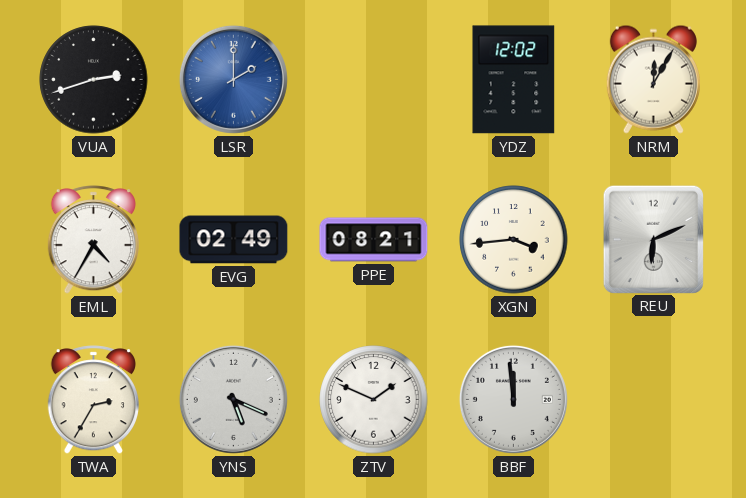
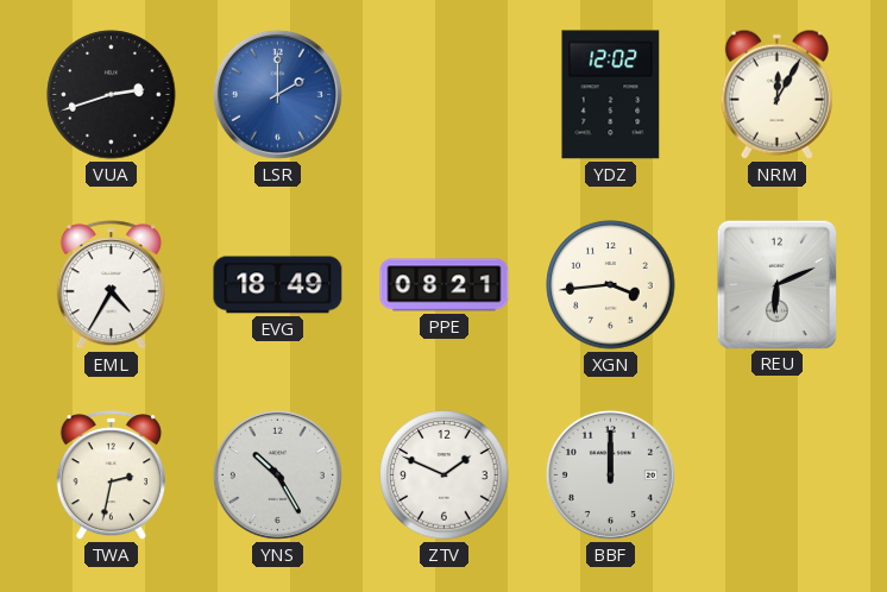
EVG: 02:49 -> 18:49 (278, 285)
TWA: 2:35 -> 2:32 (111, 476)
YNS: 5:19 -> 10:25 (277, 474)
BBF: 11:59 -> 12:00 (610, 474)
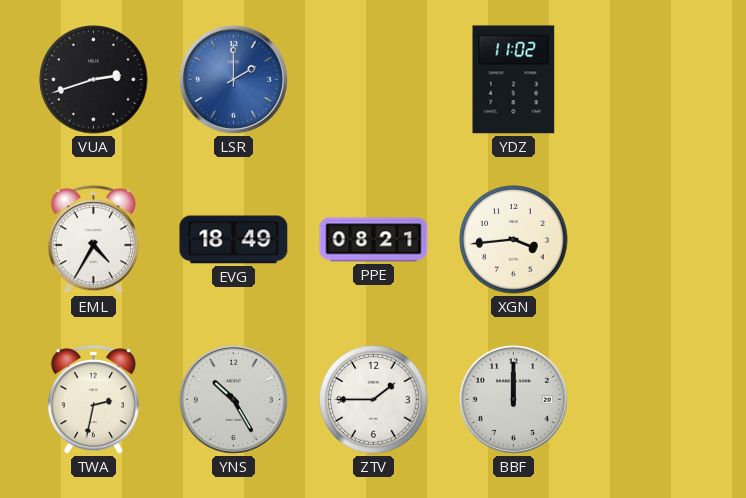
YDZ: 12:02 -> 11:02 (514, 80)
NRM: 12:05 -> none (776, 94)
REU: 6:11 -> none (776, 284)
ZTV: 1:49 -> 1:45 (374, 400)
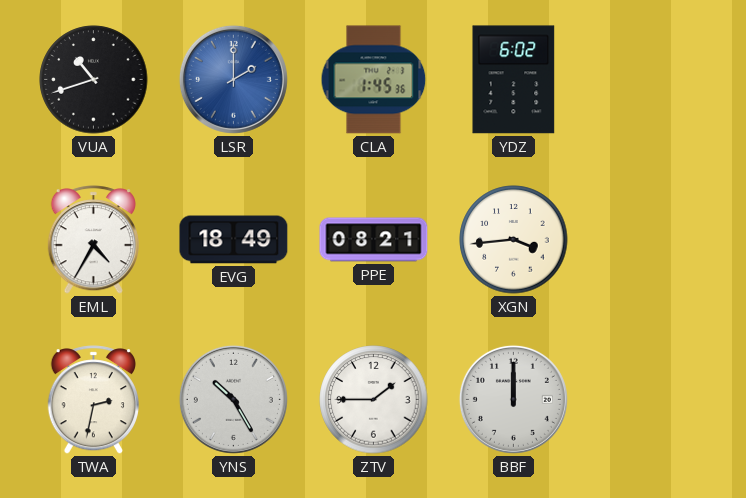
VUA: 2:42 -> 10:42 (94, 80)
CLA: none -> 1:45 (374, 80)
YDZ: 11:02 -> 6:02 (514, 80)
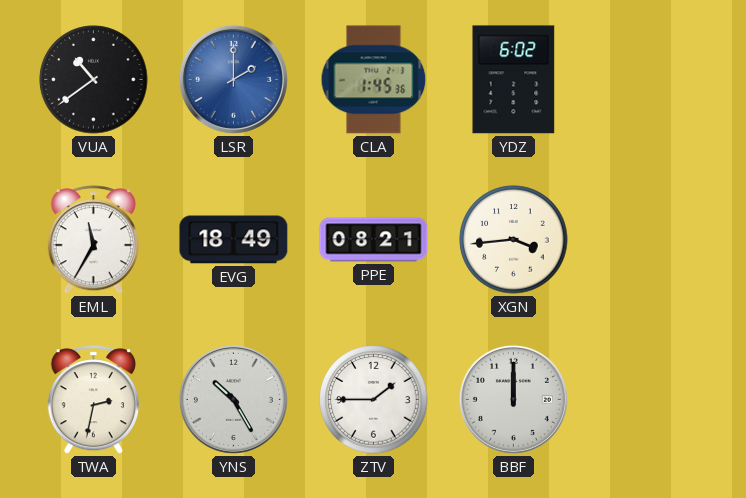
VUA: 10:42 -> 10:39 (94, 80)
EML: 4:35 -> 11:35 (93, 240)
